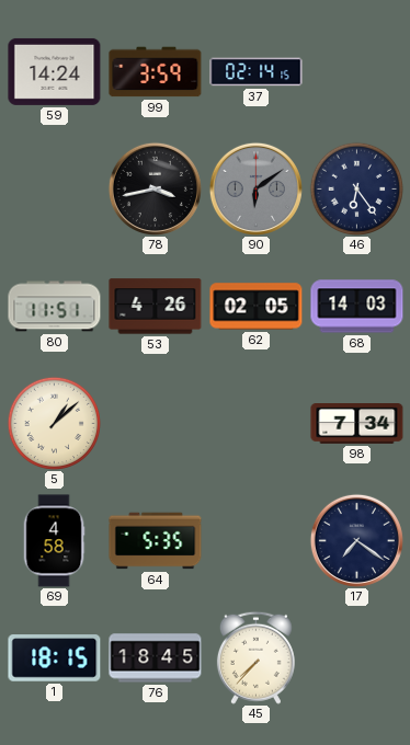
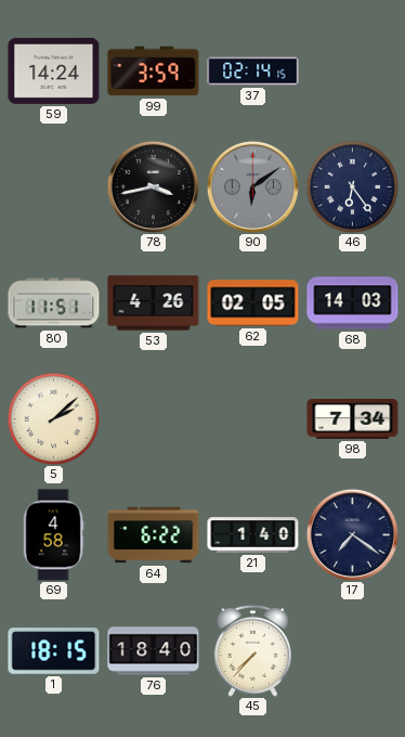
5: 1:08 -> 2:08 (53, 418)
64: 5:35 -> 6:22 (154, 535)
21: none -> 1:40 (253, 535)
76: 18:45 -> 18:40 (154, 651)
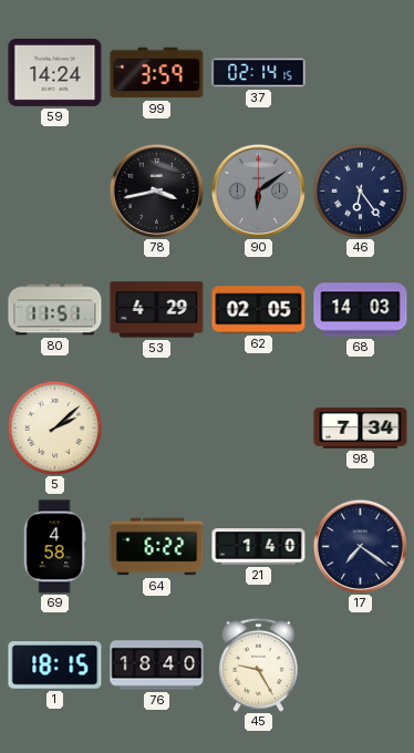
53: 4:26 -> 4:29 (157, 310)
45: 7:37 -> 9:25 (258, 664)
